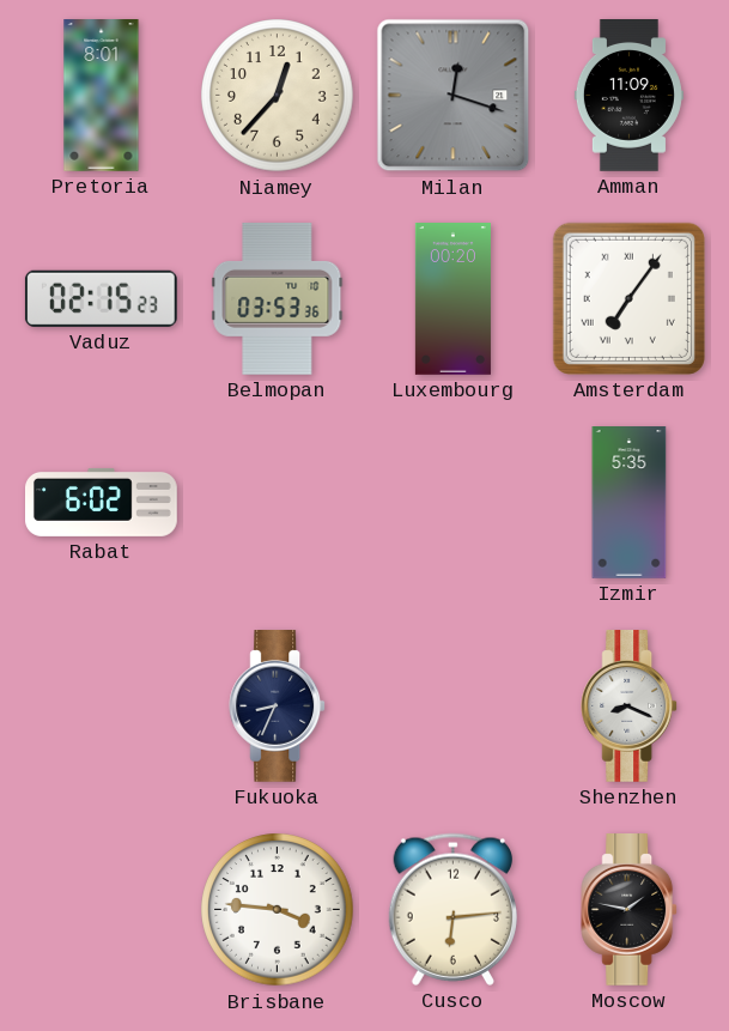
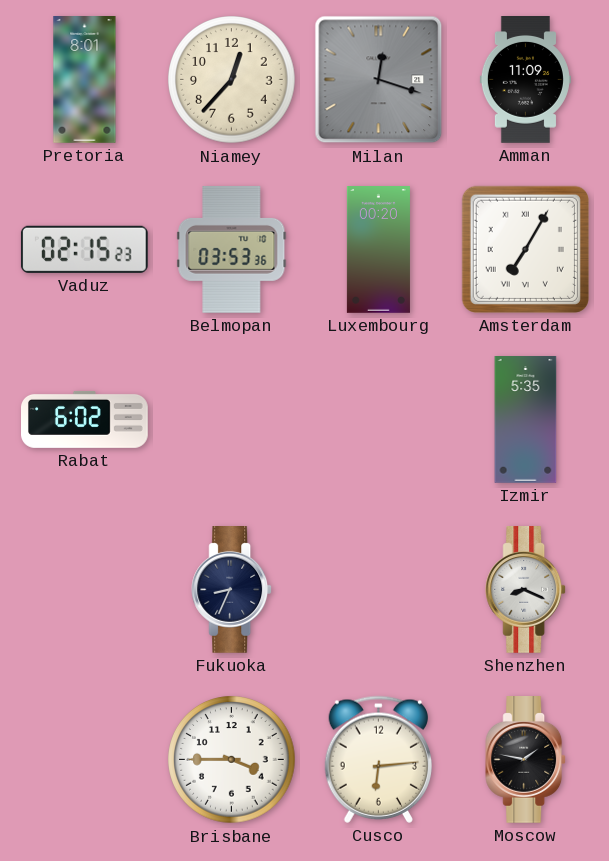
Amsterdam: 7:06 -> 7:05 (525, 249)
Brisbane: 3:46 -> 3:45 (232, 760)
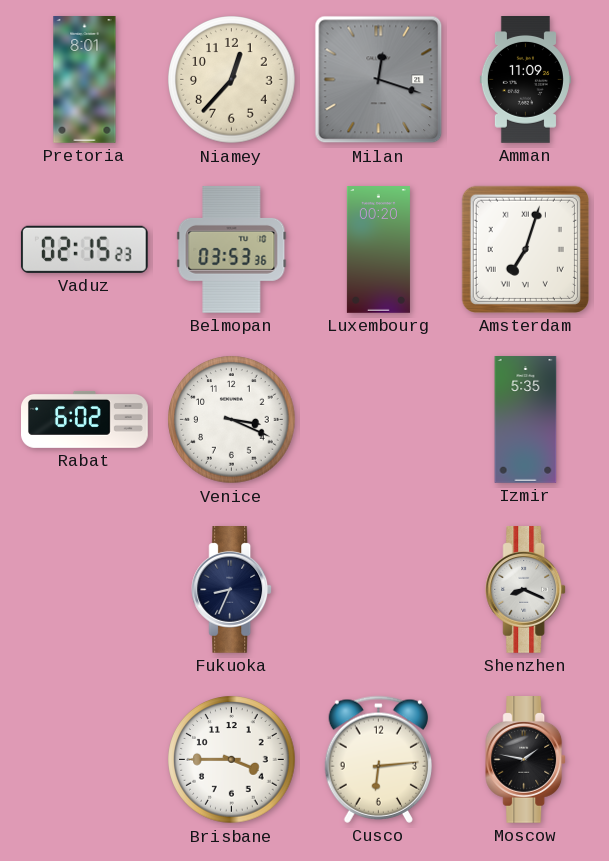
Amsterdam: 7:05 -> 7:03 (525, 249)
Venice: none -> 3:19 (232, 420)
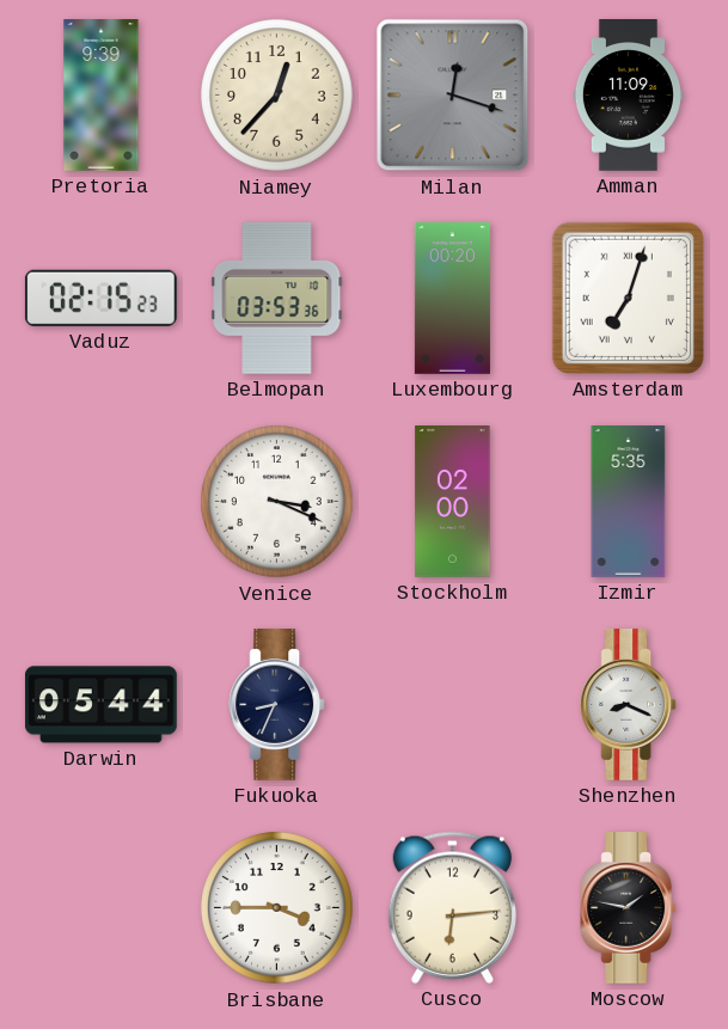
Pretoria: 8:01 -> 9:39 (102, 96)
Rabat: 6:02 -> none (85, 419)
Stockholm: none -> 02:00 (453, 502)
Darwin: none -> 05:44 (100, 705)
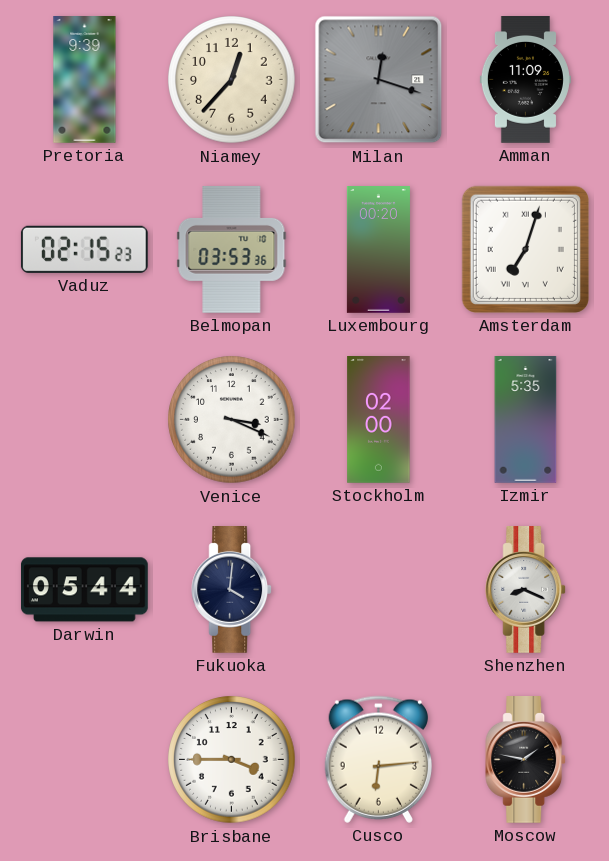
Fukuoka: 8:34 -> 4:01 (232, 590)
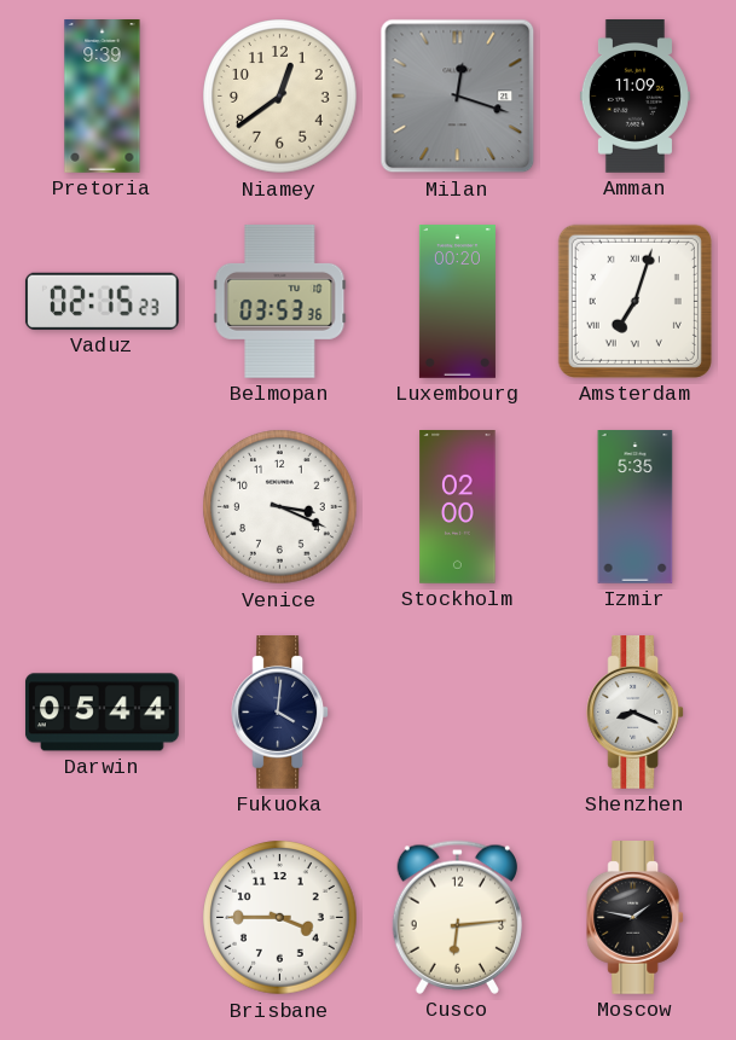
Niamey: 12:37 -> 12:39 (280, 97)
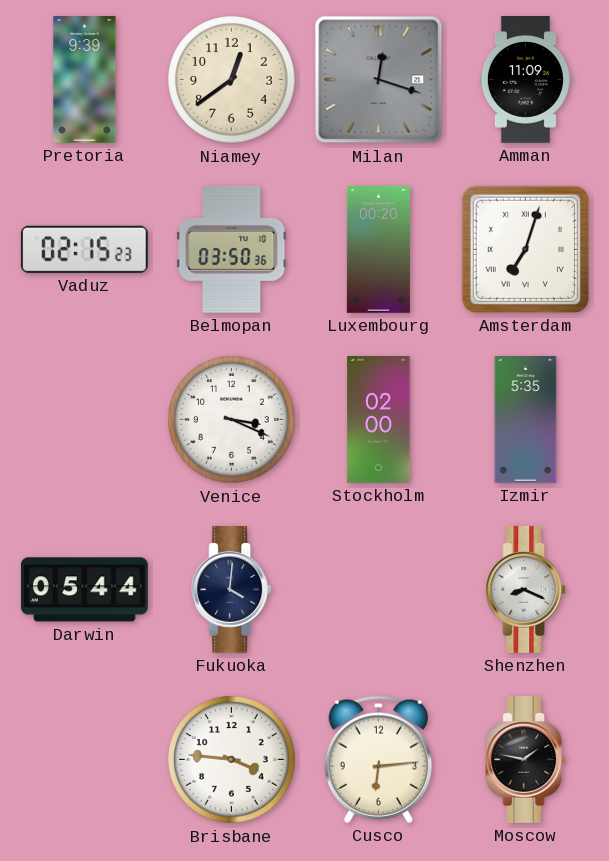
Belmopan: 03:53 -> 03:50 (232, 249)
Brisbane: 3:45 -> 3:46 (232, 760)
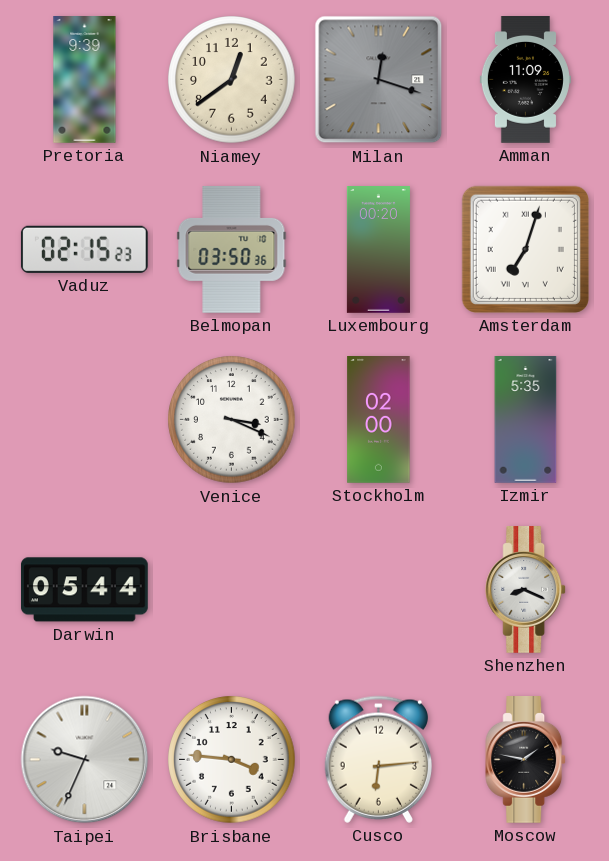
Fukuoka: 4:01 -> none (232, 590)
Taipei: none -> 9:34 (85, 760)
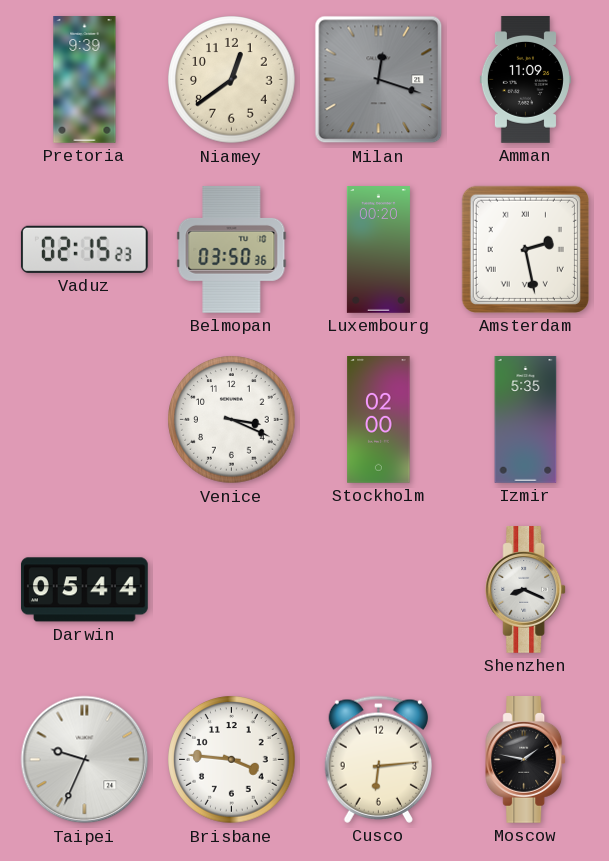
Amsterdam: 7:03 -> 2:28 (525, 249)
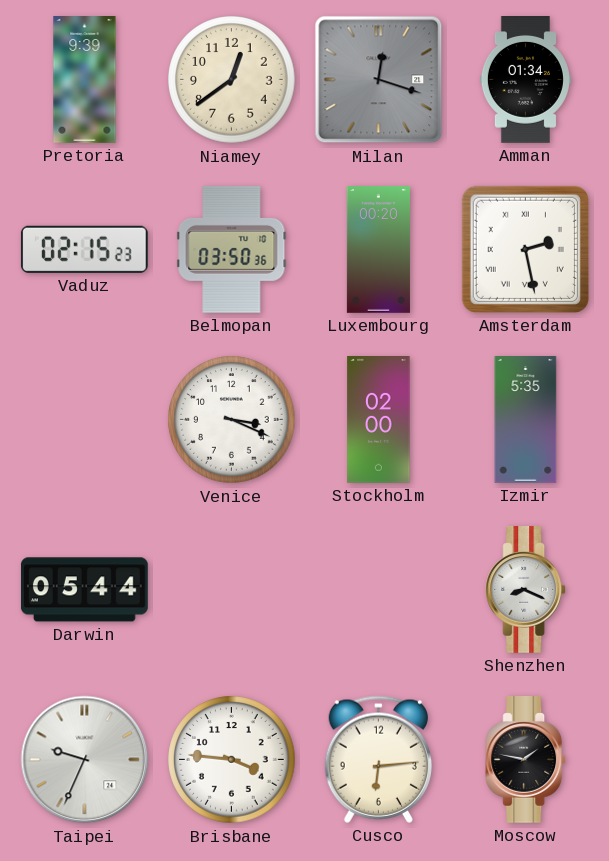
Amman: 11:09 -> 01:34 (525, 80)
